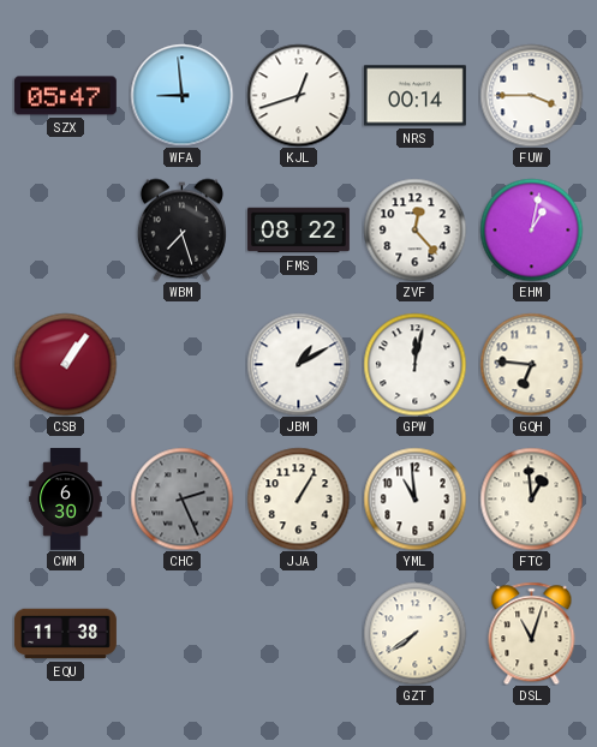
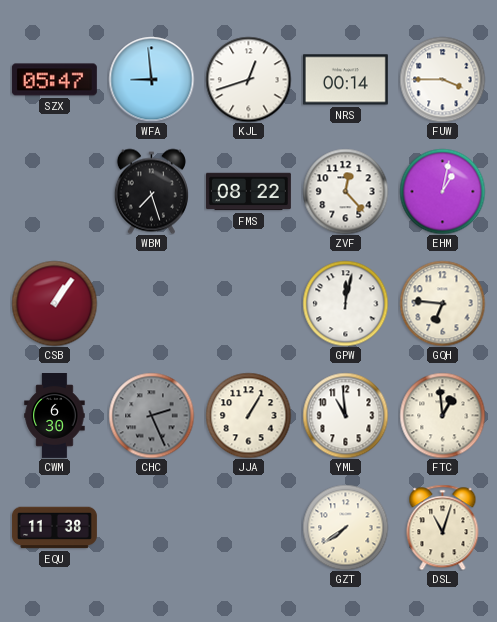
JBM: 1:10 -> none (298, 364)
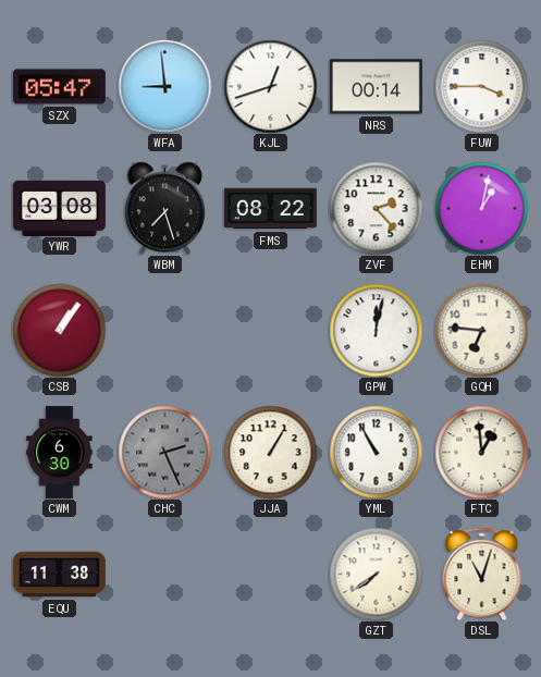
YWR: none -> 03:08 (59, 208)
ZVF: 12:23 -> 2:23 (376, 208)
YML: 10:59 -> 10:55 (376, 452)
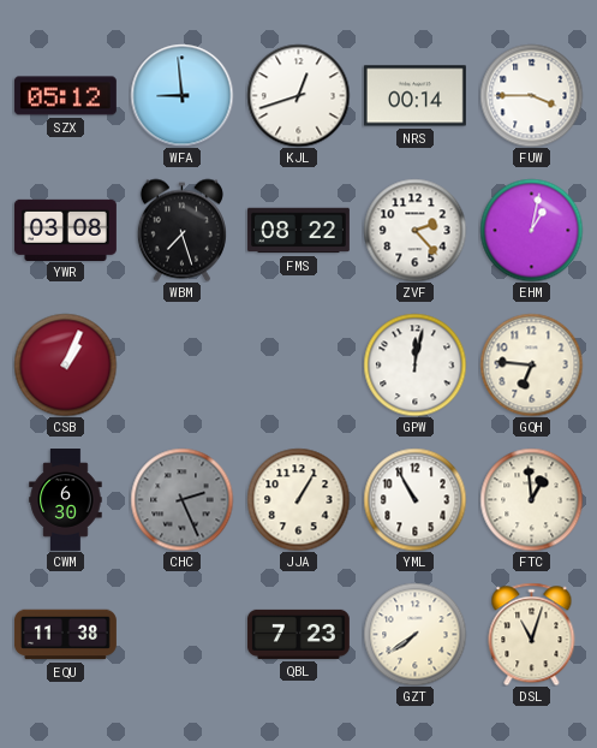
SZX: 05:47 -> 05:12 (65, 96)
CSB: 1:06 -> 1:04 (65, 364)
QBL: none -> 7:23 (298, 634)
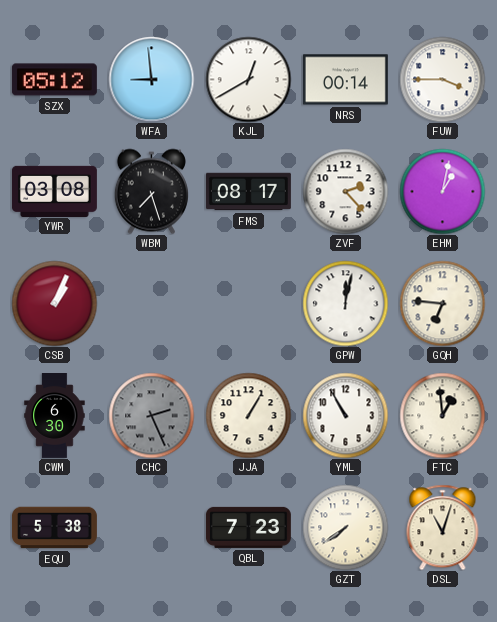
KJL: 12:42 -> 12:40 (248, 79)
FMS: 08:22 -> 08:17 (248, 192)
EQU: 11:38 -> 5:38 (54, 528)
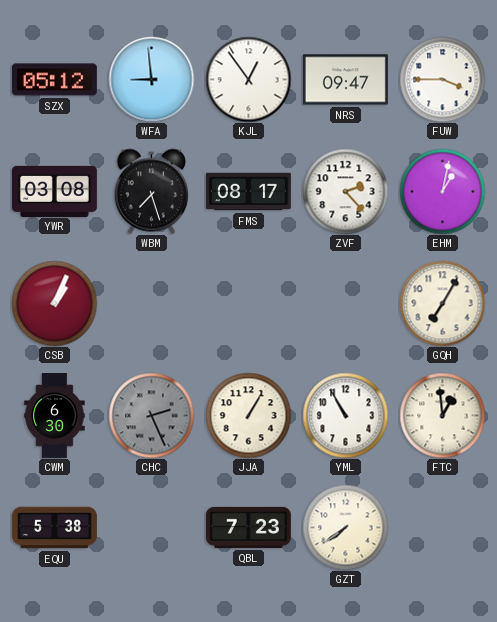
KJL: 12:40 -> 12:54 (248, 79)
NRS: 00:14 -> 09:47 (345, 80)
GPW: 12:02 -> none (345, 303)
GQH: 6:46 -> 7:05 (442, 303)
DSL: 11:03 -> none (443, 527)
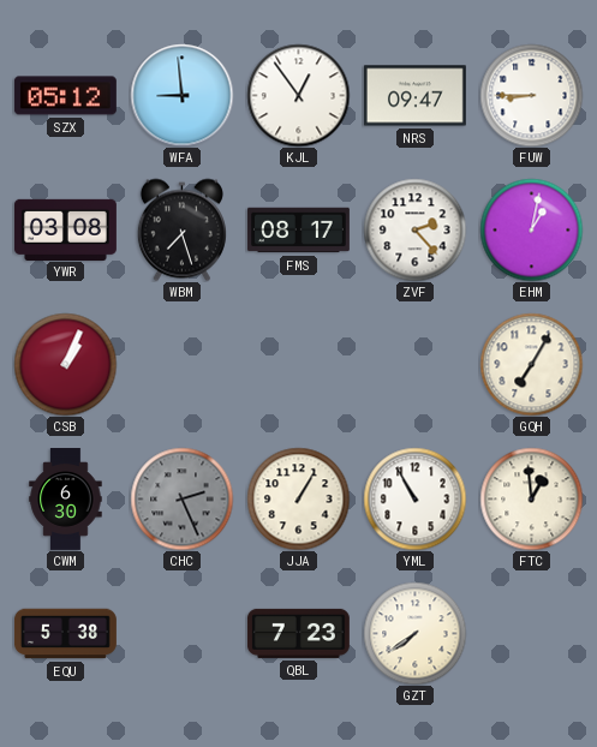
FUW: 3:45 -> 8:45 (531, 95)
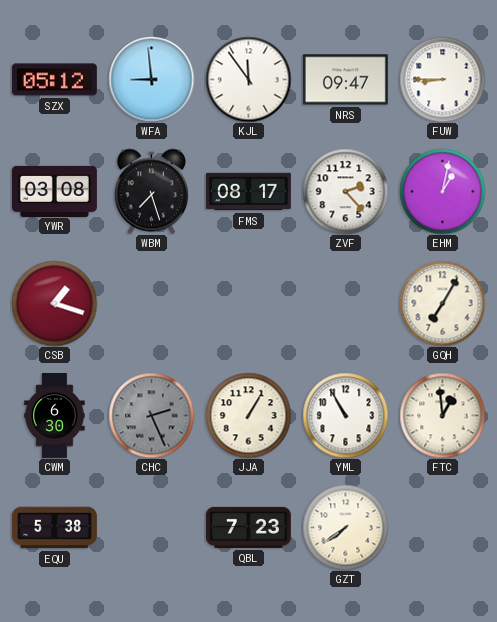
KJL: 12:54 -> 11:54 (248, 79)
CSB: 1:04 -> 1:18 (54, 303)
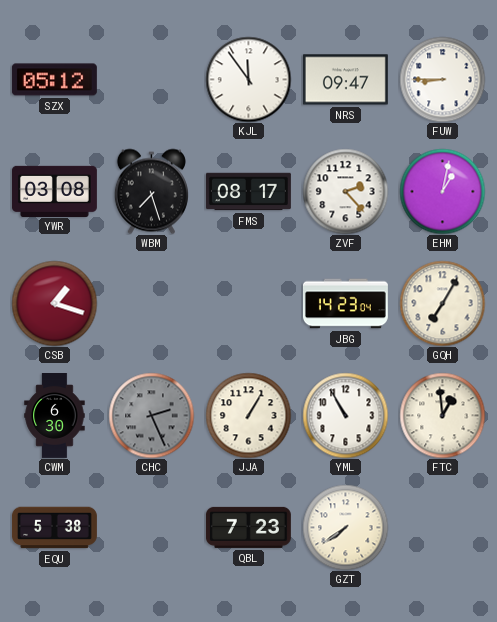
WFA: 8:59 -> none (151, 79)
JBG: none -> 14:23 (345, 304)
